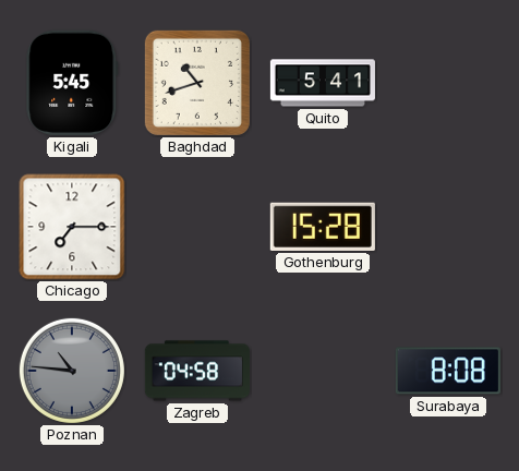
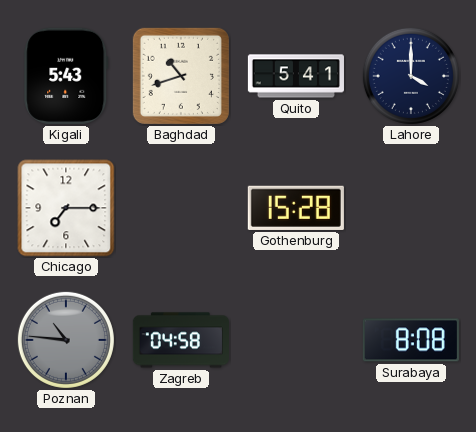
Kigali: 5:45 -> 5:43 (66, 76)
Lahore: none -> 4:00 (411, 76)
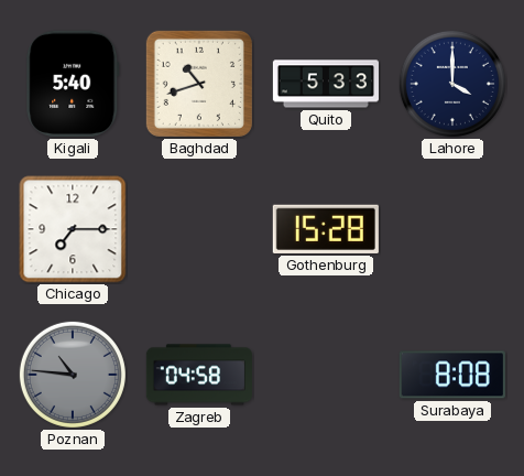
Kigali: 5:43 -> 5:40 (73, 84)
Quito: 5:41 -> 5:33 (326, 84)
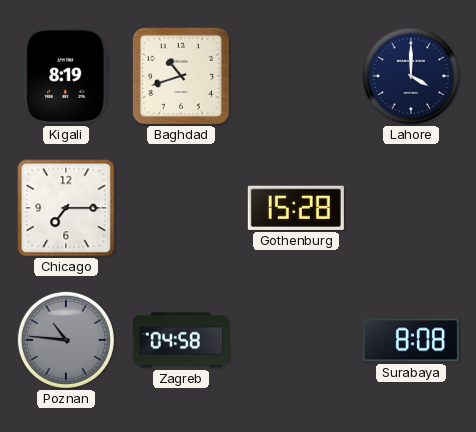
Kigali: 5:40 -> 8:19 (66, 76)
Quito: 5:33 -> none (326, 84)
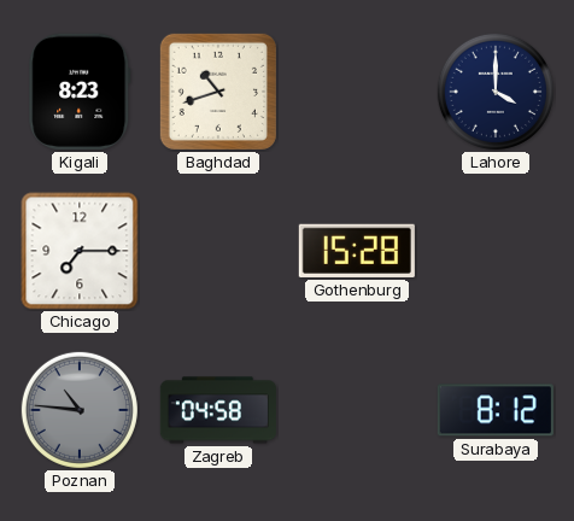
Kigali: 8:19 -> 8:23 (80, 92)
Surabaya: 8:08 -> 8:12 (496, 410)
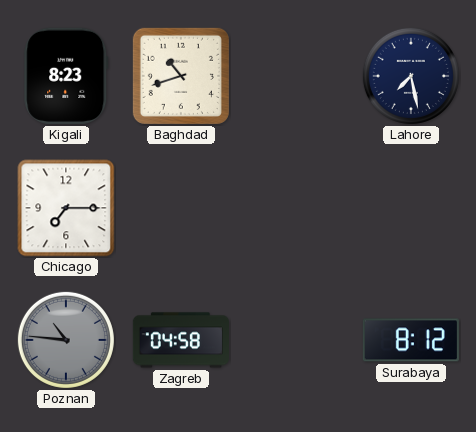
Lahore: 4:00 -> 7:28 (411, 76)
Gothenburg: 15:28 -> none (357, 251)
